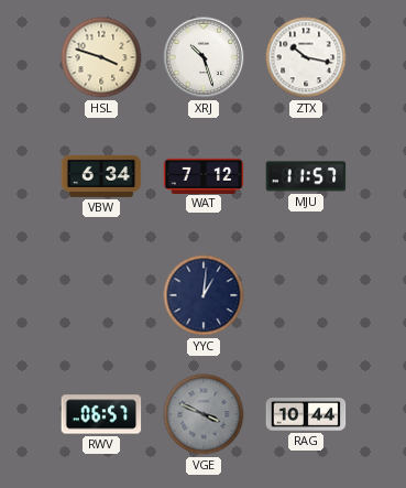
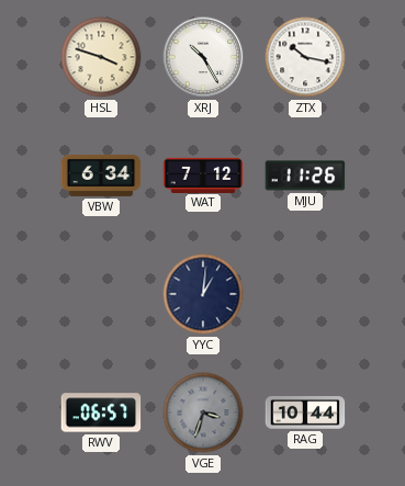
XRJ: 10:27 -> 10:25 (203, 57)
MJU: 11:57 -> 11:26 (305, 176)
VGE: 3:49 -> 3:33 (203, 412)
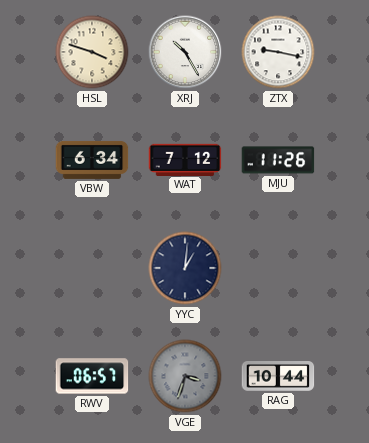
ZTX: 10:17 -> 9:17 (278, 52)
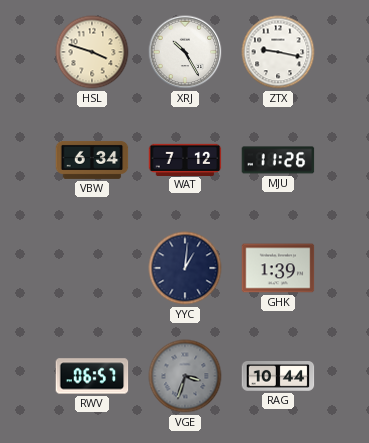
GHK: none -> 1:39 (278, 268)
